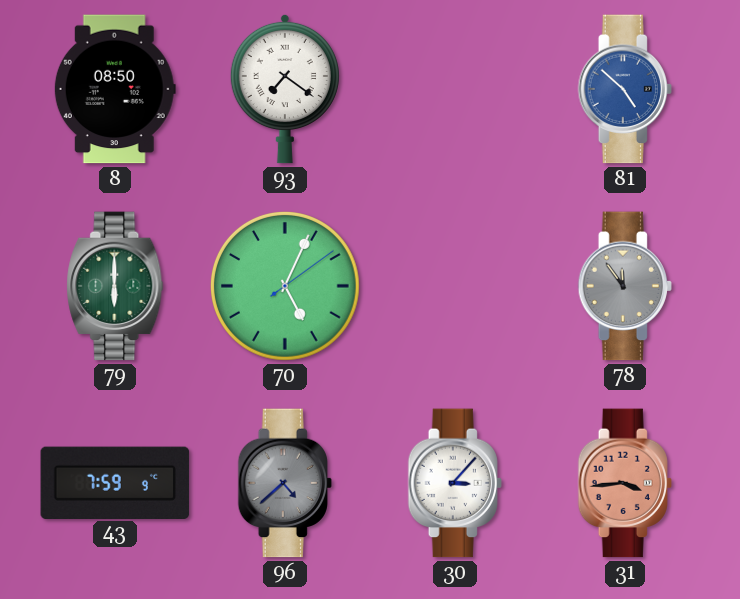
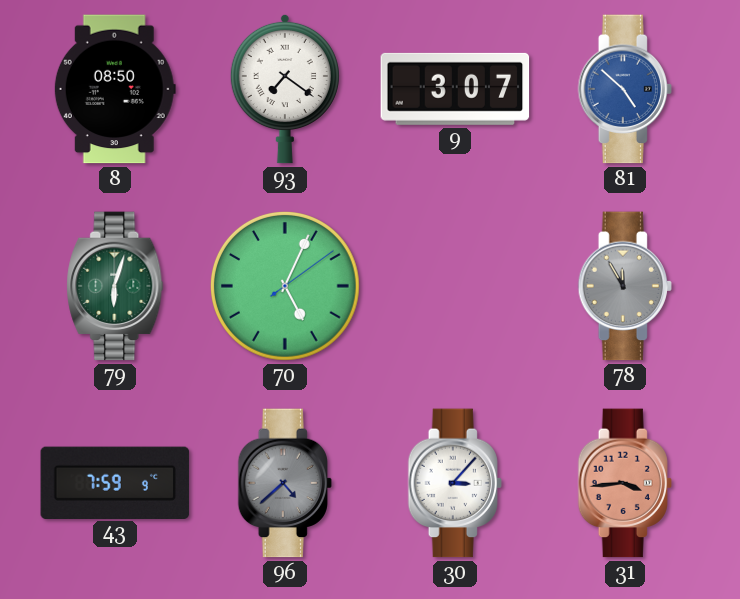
9: none -> 3:07 (455, 89)
79: 6:00 -> 6:03 (115, 286)
78: 11:54 -> 11:55 (624, 286)
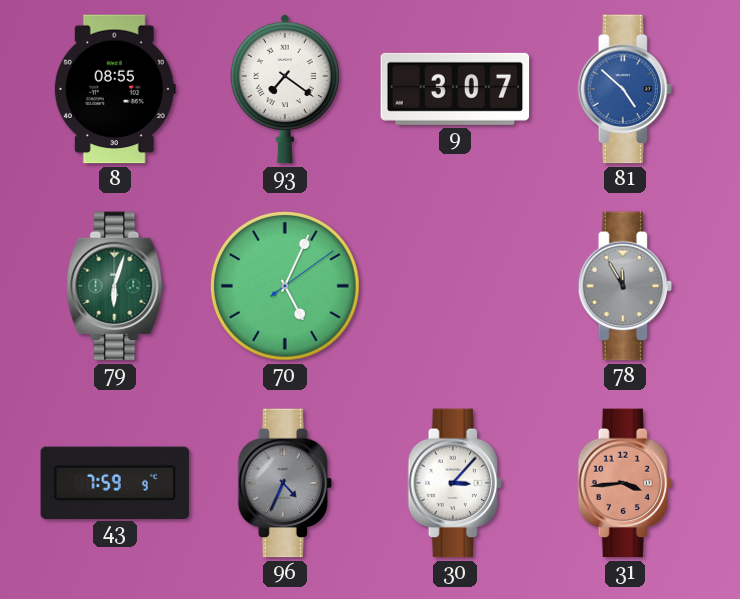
8: 08:50 -> 08:55 (115, 89)
96: 4:38 -> 4:34 (284, 483)
